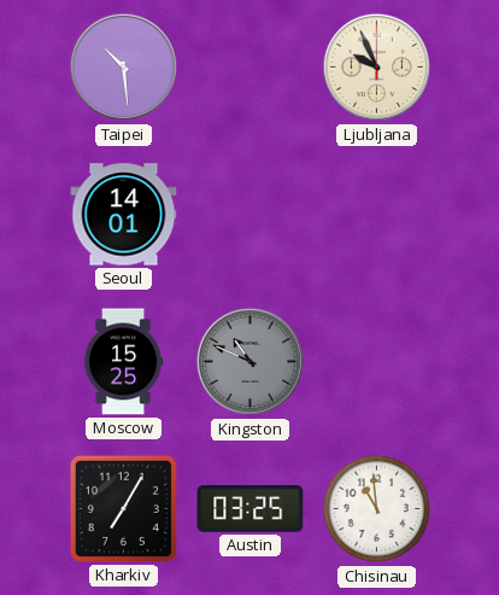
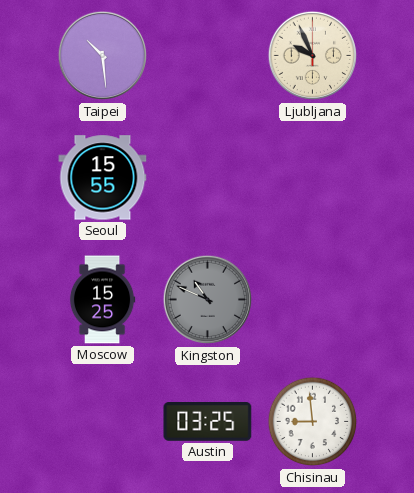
Seoul: 14:01 -> 15:55 (103, 178)
Kharkiv: 7:05 -> none (123, 508)
Chisinau: 10:59 -> 8:59 (313, 422)
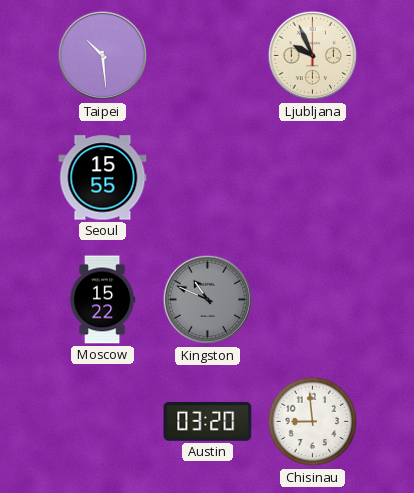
Moscow: 15:25 -> 15:22 (102, 300)
Austin: 03:25 -> 03:20 (208, 422)
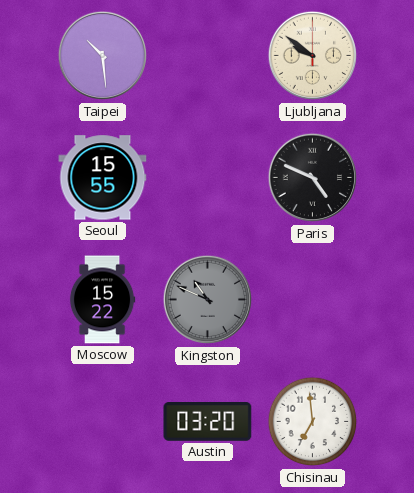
Ljubljana: 9:56 -> 9:51 (313, 56)
Paris: none -> 4:49 (313, 178)
Chisinau: 8:59 -> 6:59 (313, 422)
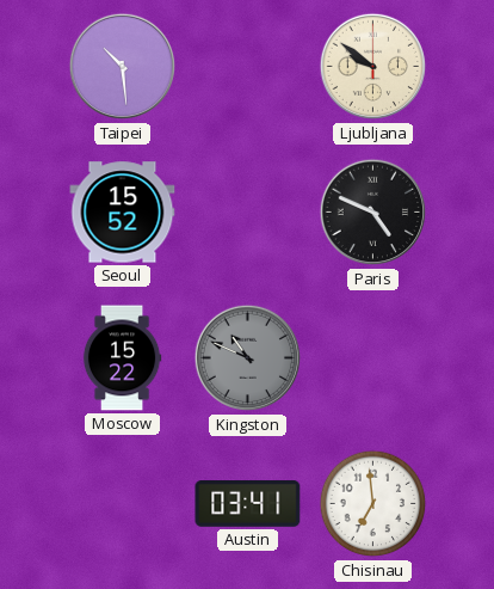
Seoul: 15:55 -> 15:52 (123, 213)
Austin: 03:20 -> 03:41 (248, 504)
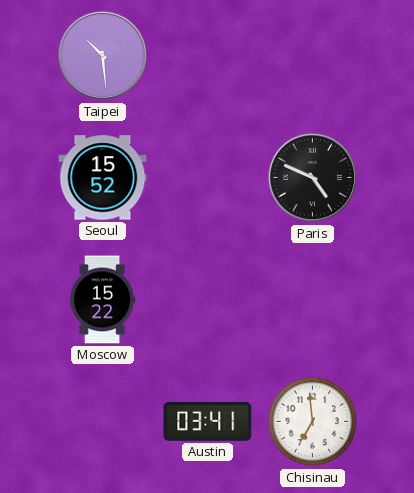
Ljubljana: 9:51 -> none (373, 67)
Kingston: 10:49 -> none (248, 358)
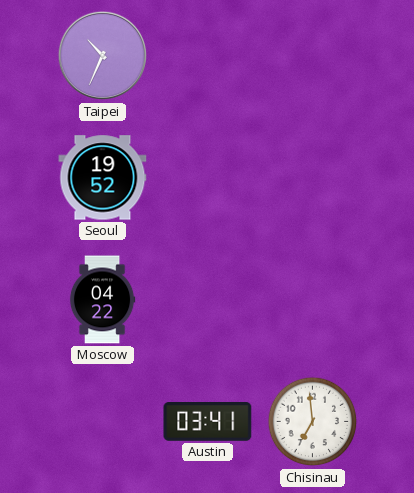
Taipei: 10:29 -> 10:34 (103, 56)
Seoul: 15:52 -> 19:52 (103, 178)
Paris: 4:49 -> none (313, 178)
Moscow: 15:22 -> 04:22 (102, 300)
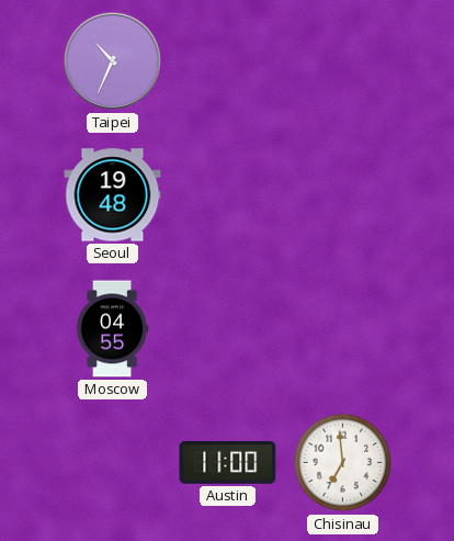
Seoul: 19:52 -> 19:48 (113, 195)
Moscow: 04:22 -> 04:55 (112, 329)
Austin: 03:41 -> 11:00 (228, 463)
